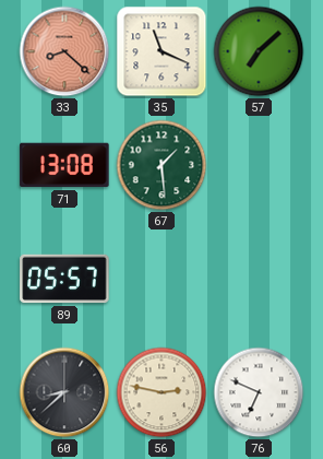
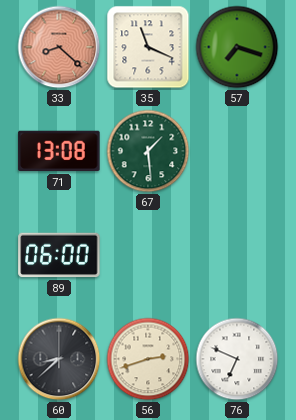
57: 7:08 -> 7:18 (237, 47)
89: 05:57 -> 06:00 (59, 255)
56: 2:47 -> 2:42 (148, 359)
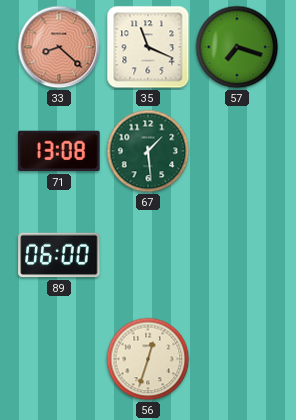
60: 8:38 -> none (59, 359)
56: 2:42 -> 12:33 (148, 359)
76: 6:49 -> none (237, 359)
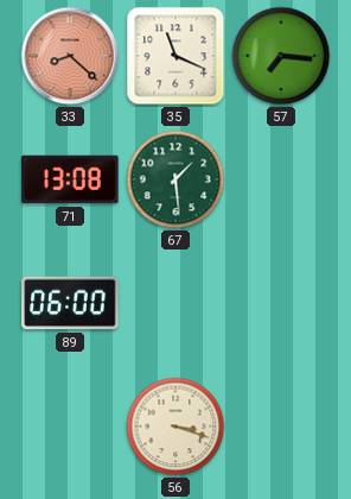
57: 7:18 -> 7:16 (281, 56)
56: 12:33 -> 3:18 (175, 427)
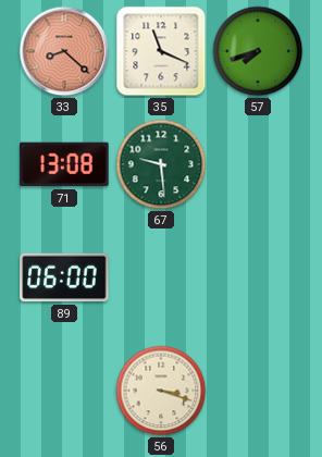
57: 7:16 -> 7:42 (258, 51)
67: 1:29 -> 9:29 (161, 164)
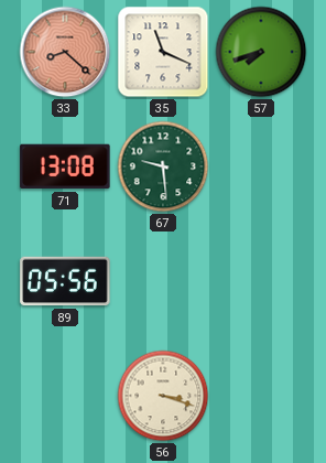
89: 06:00 -> 05:56 (65, 281)
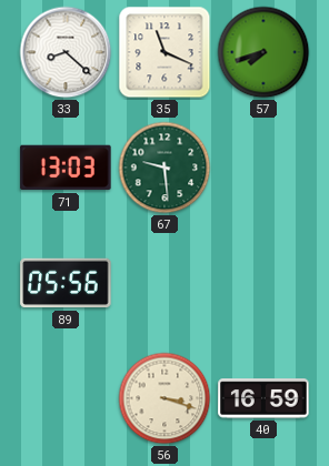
33 dial: salmon -> white (66, 52)
71: 13:08 -> 13:03 (66, 168)
40: none -> 16:59 (263, 398)
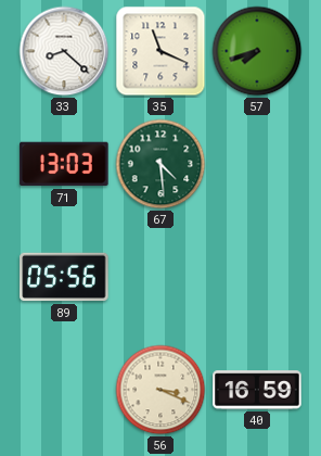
67: 9:29 -> 4:29 (160, 164)
56: 3:18 -> 3:19 (160, 390)
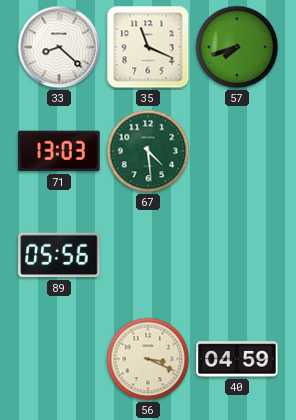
40: 16:59 -> 04:59 (237, 359)
